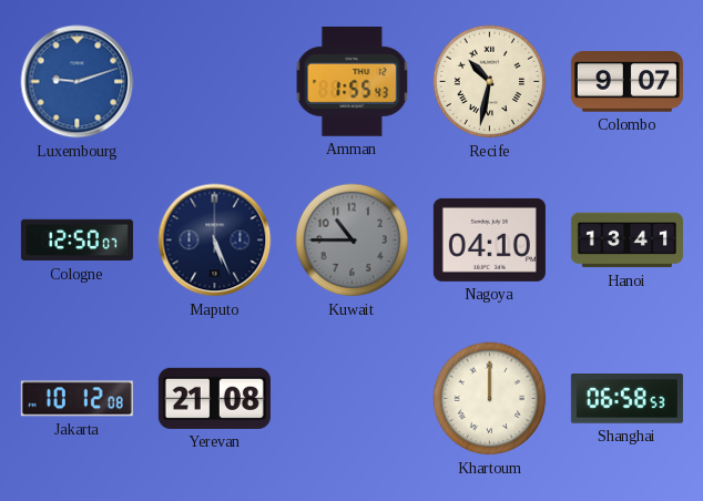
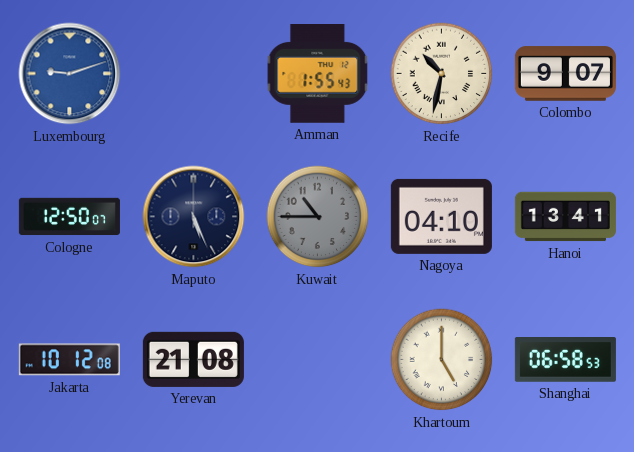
Khartoum: 12:00 -> 5:00 (442, 360)
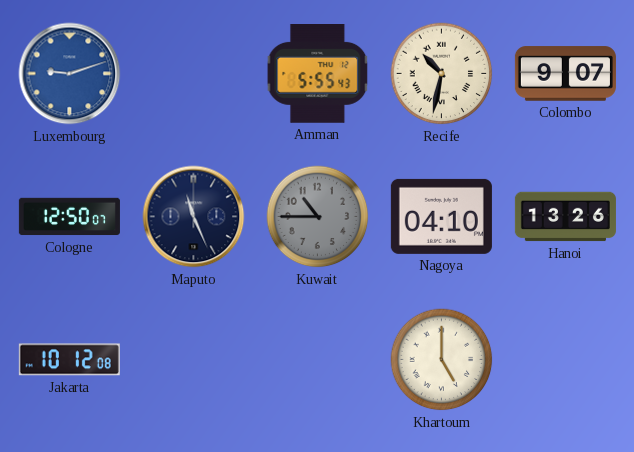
Amman: 1:55 -> 5:55 (318, 74)
Maputo: 5:26 -> 11:26 (194, 217)
Hanoi: 13:41 -> 13:26 (565, 217)
Yerevan: 21:08 -> none (193, 359)
Shanghai: 06:58 -> none (565, 360)
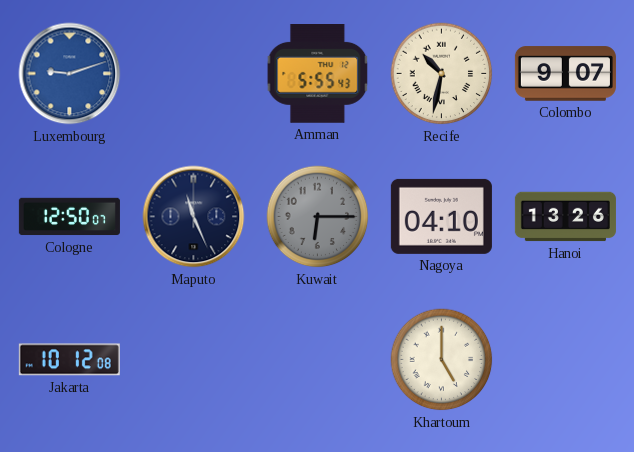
Kuwait: 10:45 -> 6:15 (318, 217)
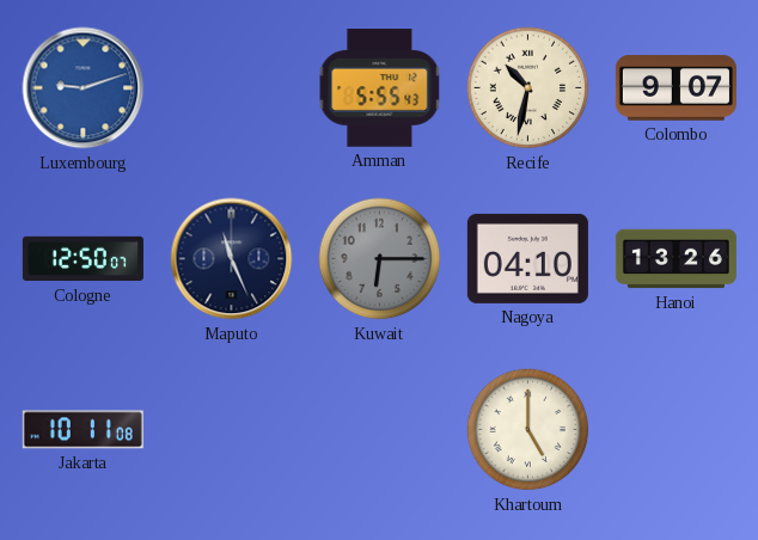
Jakarta: 10:12 -> 10:11 (82, 430)
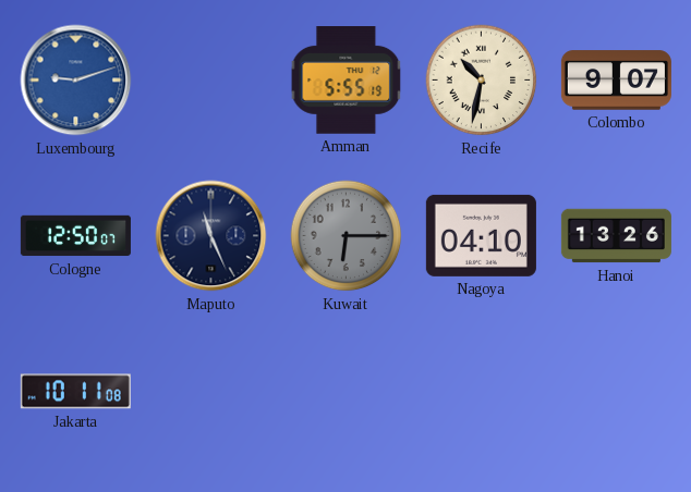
Amman: 5:55:43 -> 5:55:19 (347, 81)
Khartoum: 5:00 -> none (528, 430)
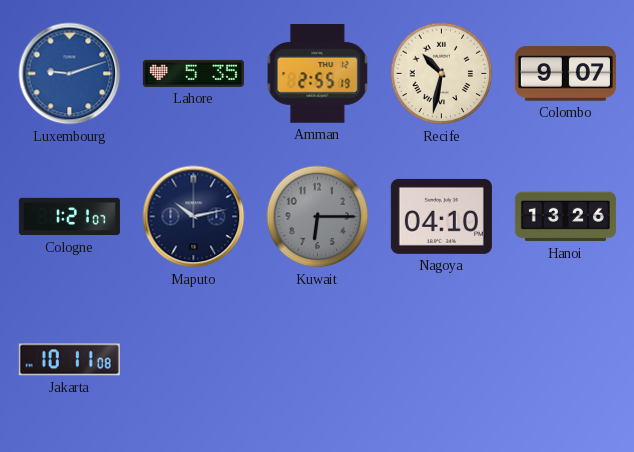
Lahore: none -> 5:35 (193, 73)
Amman: 5:55 -> 2:55 (318, 74)
Cologne: 12:50 -> 1:21 (69, 217)
Maputo: 11:26 -> 10:13 (194, 217)
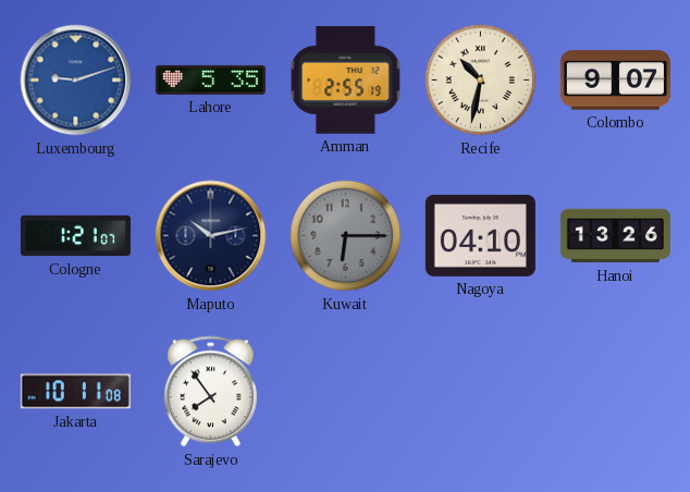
Sarajevo: none -> 7:54 (210, 392)
